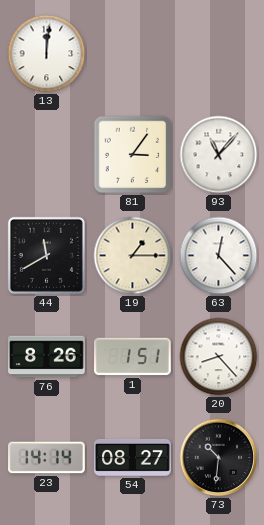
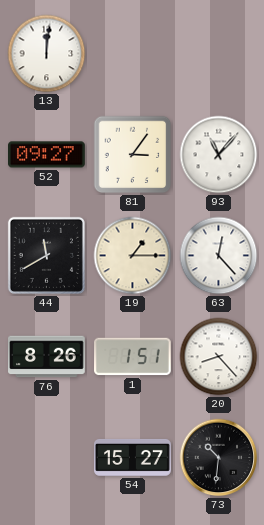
52: none -> 09:27 (47, 155)
23: 14:14 -> none (47, 458)
54: 08:27 -> 15:27 (133, 457)
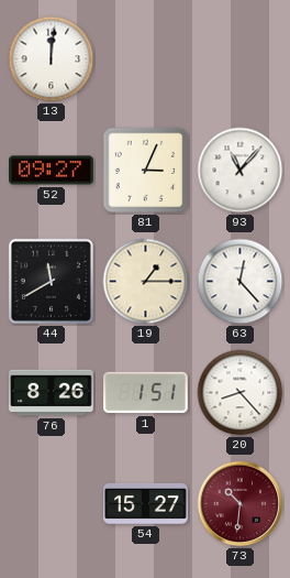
81: 3:06 -> 3:04 (146, 171)
73 dial: black -> burgundy (241, 504)
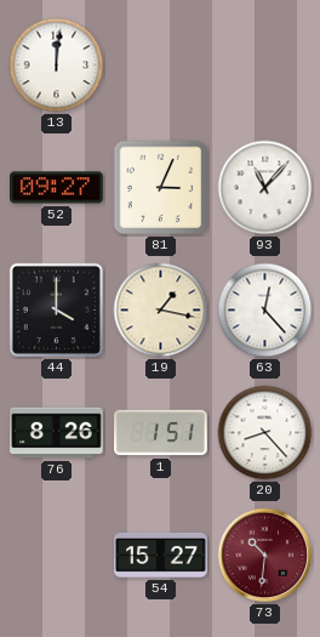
44: 11:40 -> 4:00 (56, 309)
19: 1:15 -> 1:17 (161, 311)
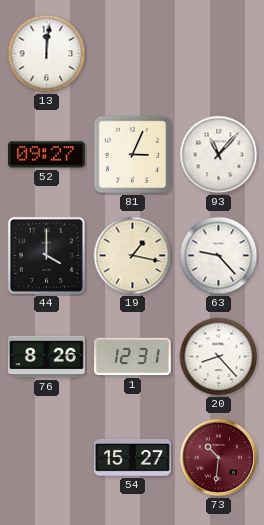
63: 12:23 -> 9:23 (219, 256)
1: 1:51 -> 12:31 (133, 357)
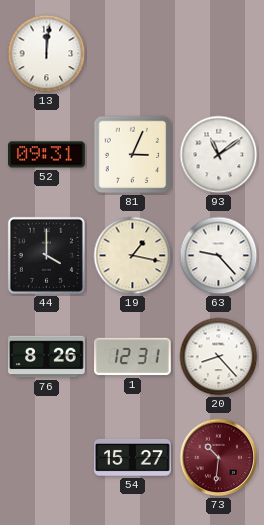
52: 09:27 -> 09:31 (47, 155)
93: 11:07 -> 11:09 (219, 155)
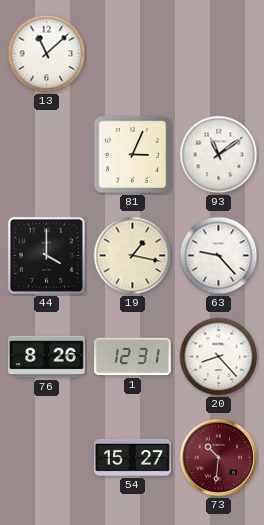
13: 12:01 -> 11:08 (47, 54)
52: 09:31 -> none (47, 155)
